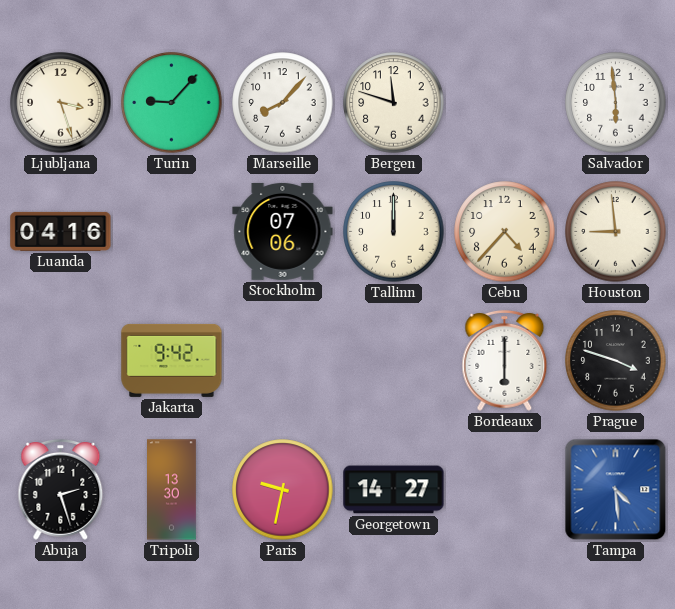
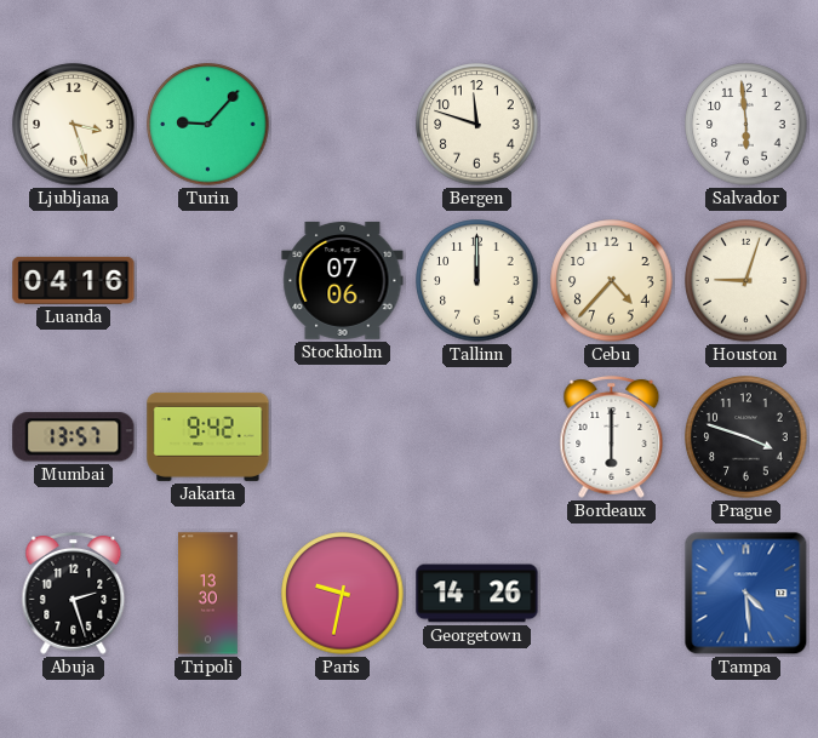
Marseille: 8:07 -> none (283, 103)
Houston: 8:59 -> 9:03 (747, 281)
Mumbai: none -> 13:57 (74, 437)
Georgetown: 14:27 -> 14:26 (477, 594)
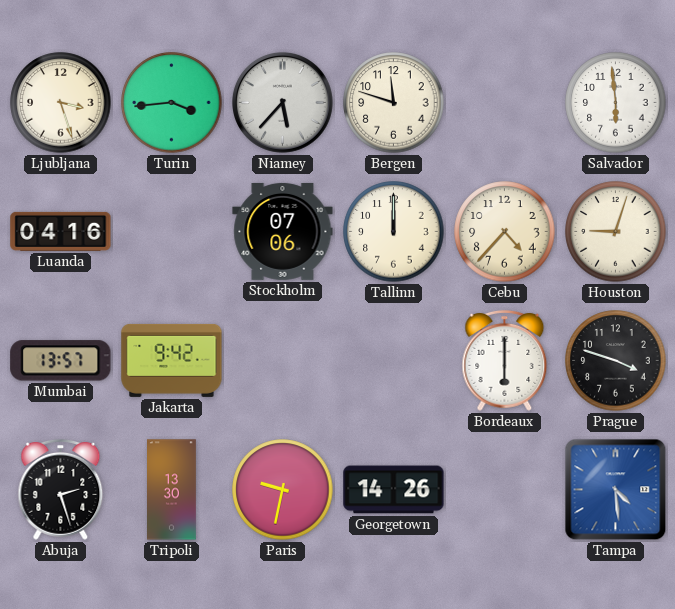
Turin: 9:07 -> 3:44 (172, 103)
Niamey: none -> 5:37 (283, 103)
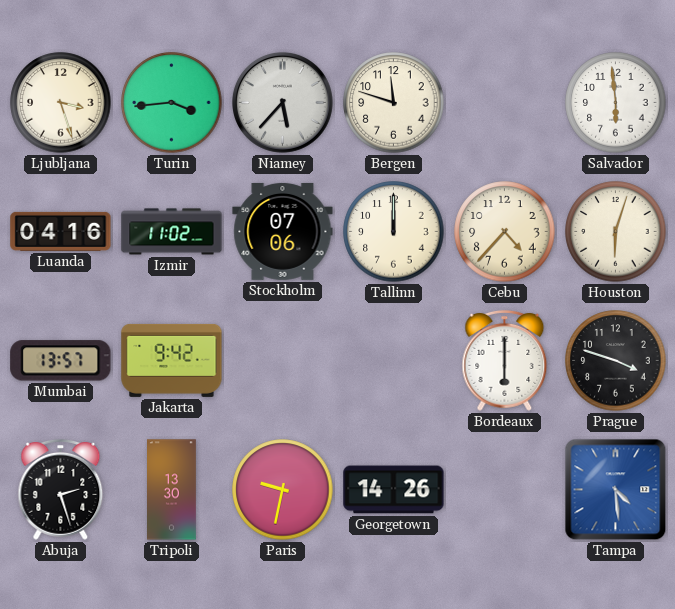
Izmir: none -> 11:02 (172, 232)
Houston: 9:03 -> 6:03 (616, 232)
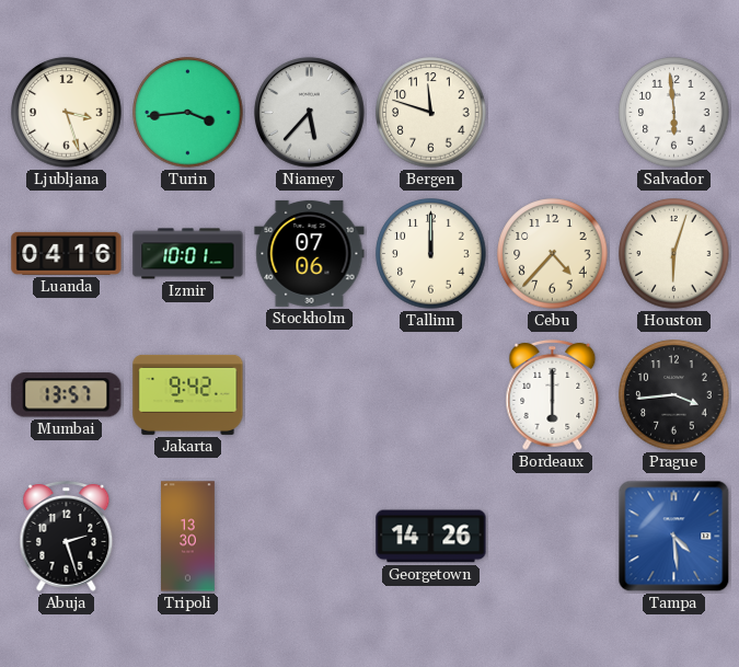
Izmir: 11:02 -> 10:01 (188, 254)
Prague: 3:48 -> 3:44 (674, 395)
Paris: 9:32 -> none (283, 490)
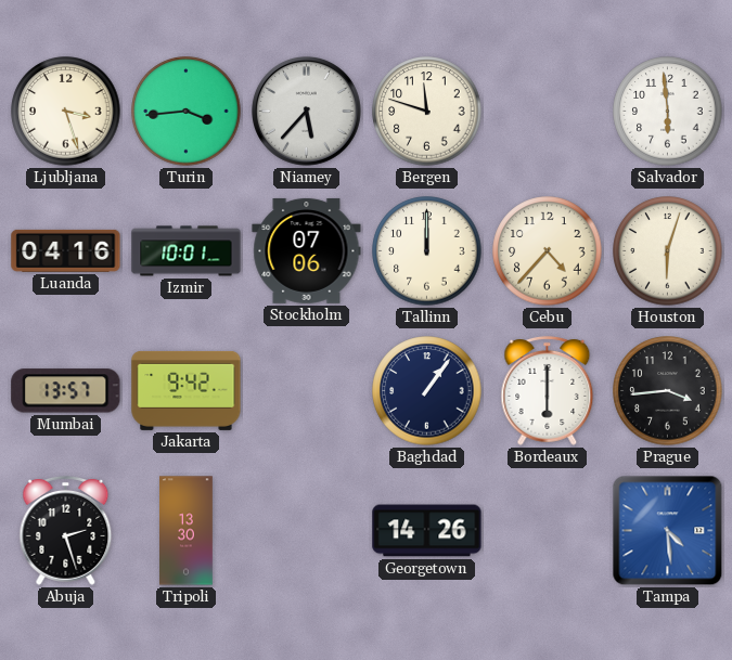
Baghdad: none -> 1:06 (427, 391)
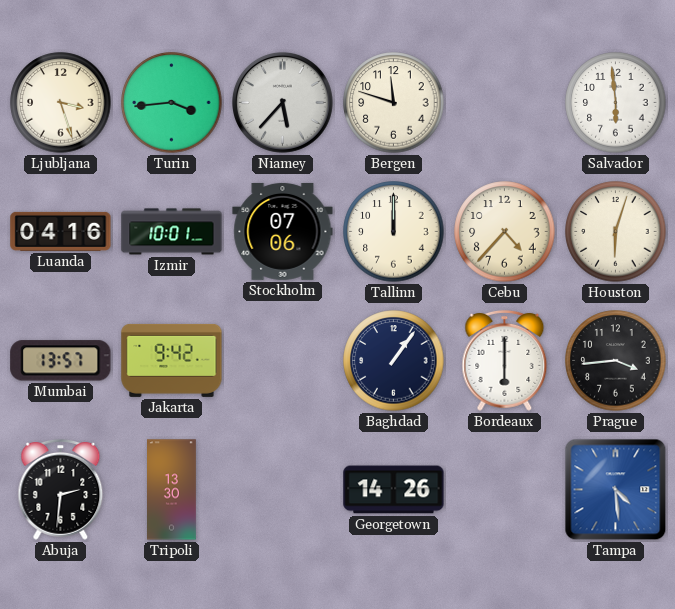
Abuja: 2:27 -> 2:31 (61, 489)
